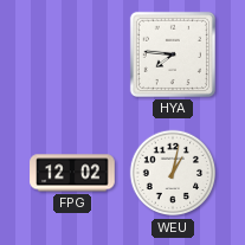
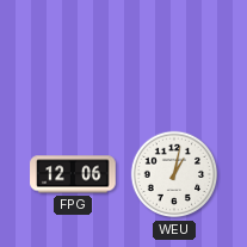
HYA: 7:46 -> none (173, 54)
FPG: 12:02 -> 12:06 (73, 174)
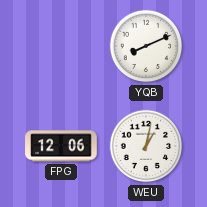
YQB: none -> 8:11 (146, 46)
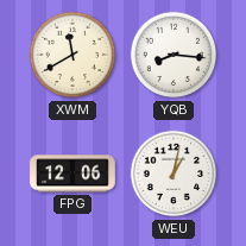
XWM: none -> 11:40 (72, 55)
YQB: 8:11 -> 8:16 (174, 55)
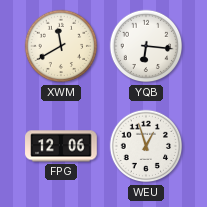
YQB: 8:16 -> 6:16 (146, 46)
WEU: 1:02 -> 12:57 (146, 146)
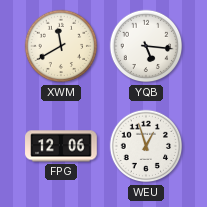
YQB: 6:16 -> 5:16 (146, 46)
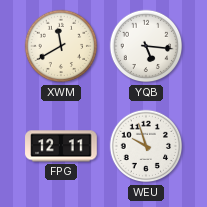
FPG: 12:06 -> 12:11 (61, 146)
WEU: 12:57 -> 9:57 (146, 146)
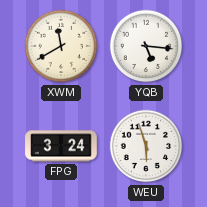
FPG: 12:11 -> 3:24 (61, 146)
WEU: 9:57 -> 5:57 (146, 146)
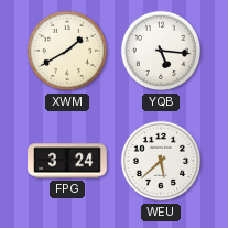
XWM: 11:40 -> 1:40 (67, 51)
WEU: 5:57 -> 5:38 (161, 161)
